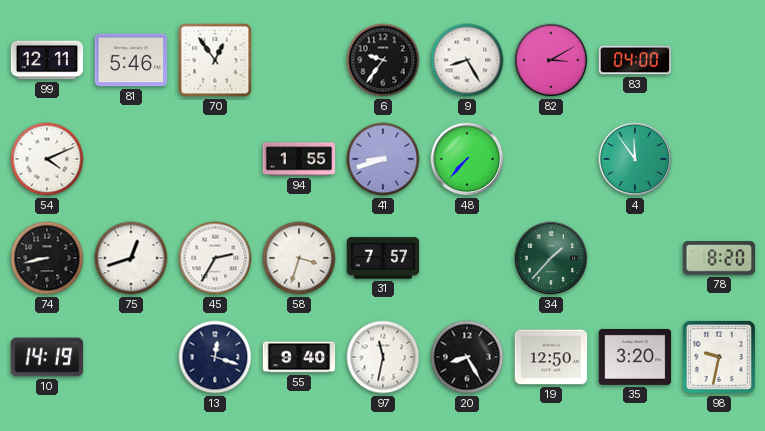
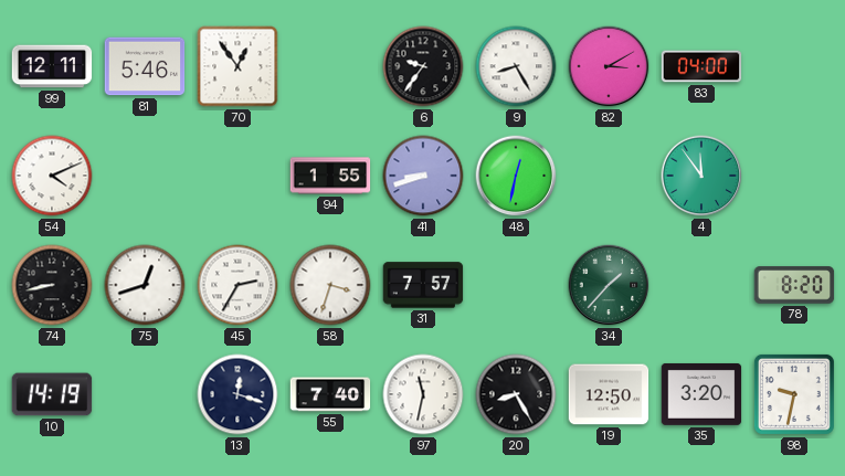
48: 7:37 -> 12:32 (516, 176)
55: 9:40 -> 7:40 (330, 394)
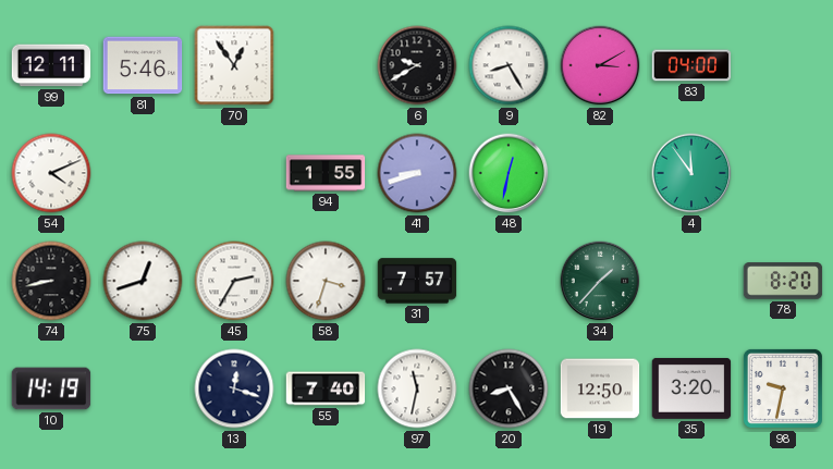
6: 9:36 -> 9:40 (417, 65)
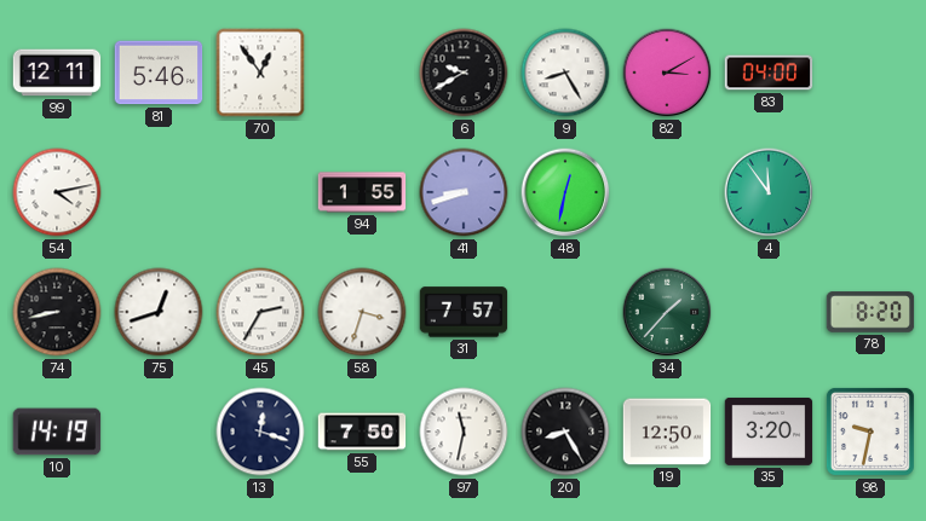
54: 4:11 -> 4:13 (57, 192)
55: 7:40 -> 7:50 (362, 432)
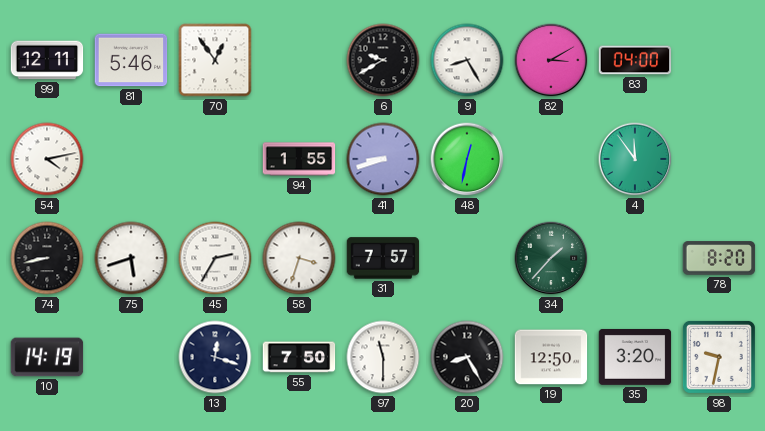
75: 12:42 -> 5:42 (131, 258)
97: 11:32 -> 11:30 (383, 357)
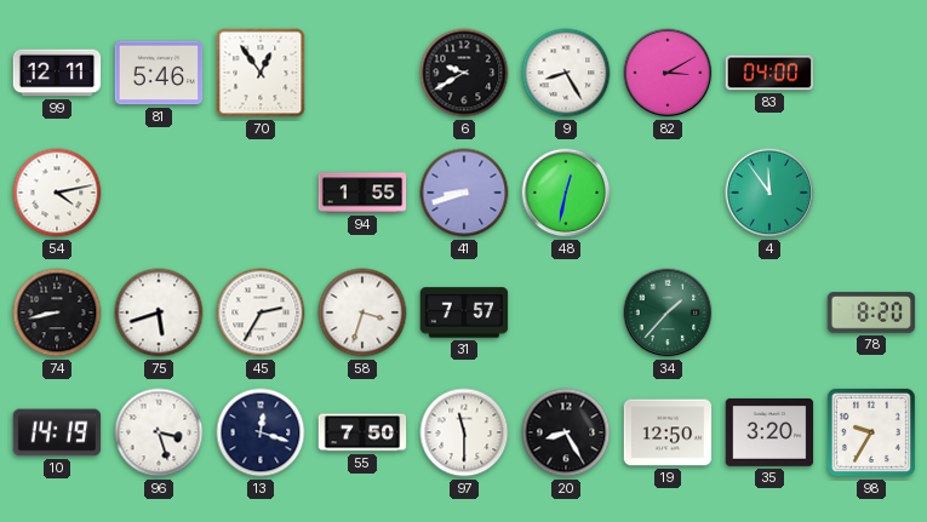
96: none -> 3:27 (159, 432)
98: 9:32 -> 9:35 (871, 432)
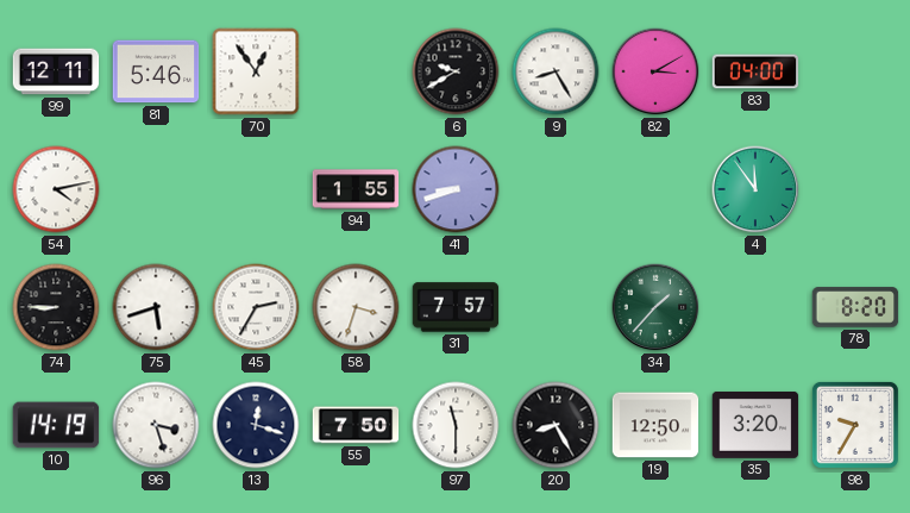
48: 12:32 -> none (566, 193)
74: 8:43 -> 8:45 (56, 307)
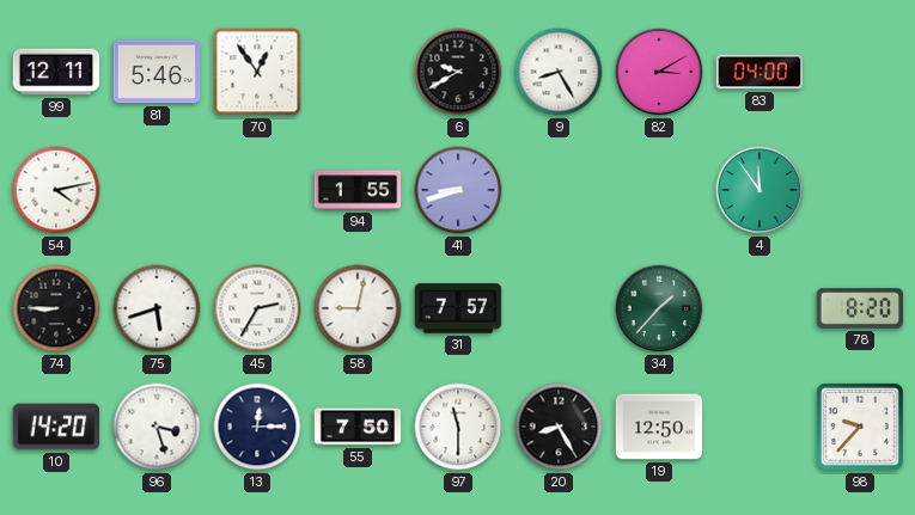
58: 3:33 -> 9:02 (358, 308)
10: 14:19 -> 14:20 (56, 427)
13: 12:18 -> 12:15 (257, 427)
35: 3:20 -> none (755, 425)
98: 9:35 -> 9:37 (860, 427)
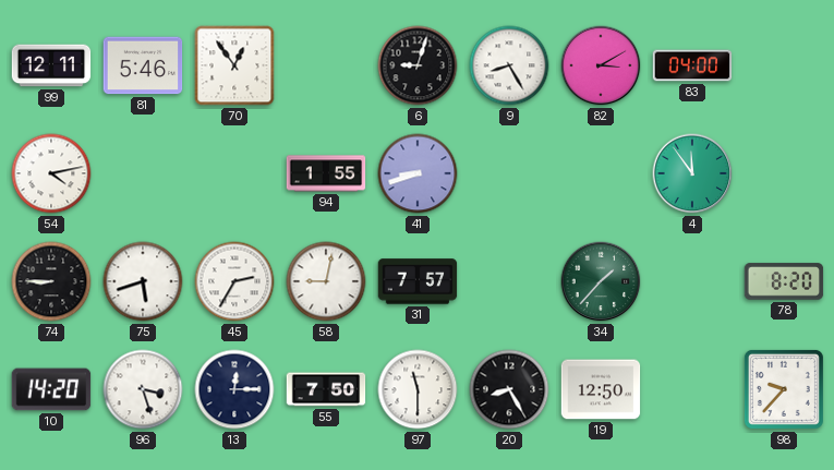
6: 9:40 -> 9:03 (418, 65)
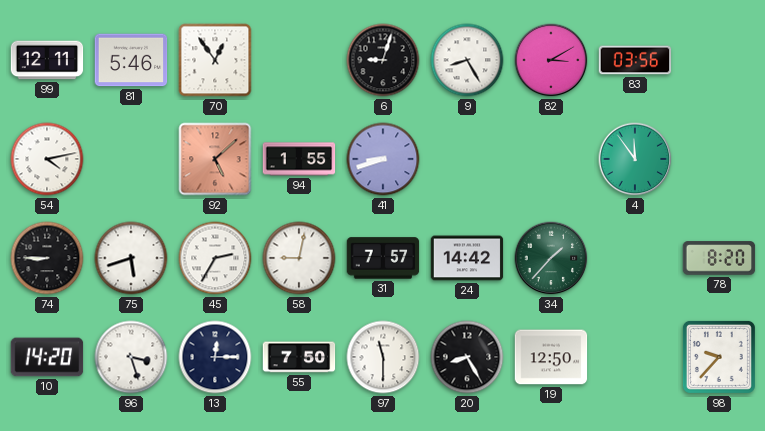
83: 04:00 -> 03:56 (635, 60)
92: none -> 5:08 (215, 159)
24: none -> 14:42 (467, 258)
